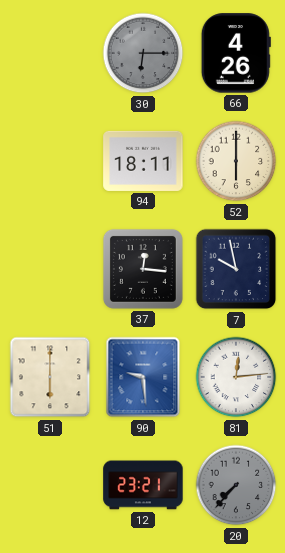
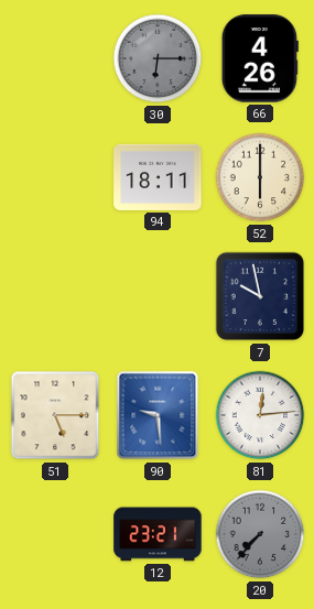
37: 12:16 -> none (143, 269)
51: 6:00 -> 5:15 (55, 415)
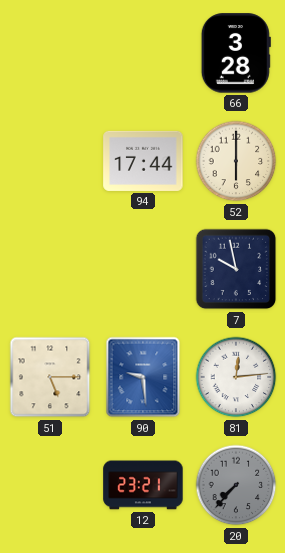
30: 6:15 -> none (158, 58)
66: 4:26 -> 3:28 (236, 53)
94: 18:11 -> 17:44 (143, 161)
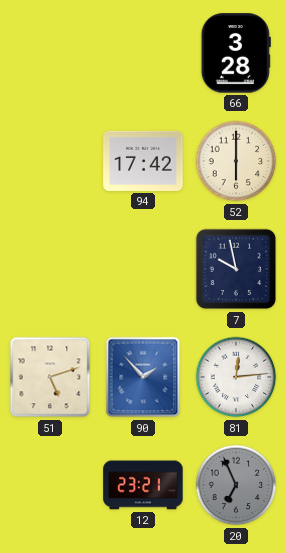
94: 17:44 -> 17:42 (143, 161)
51: 5:15 -> 5:12 (50, 377)
90: 9:29 -> 1:53 (143, 377)
20: 7:37 -> 6:56 (236, 485)
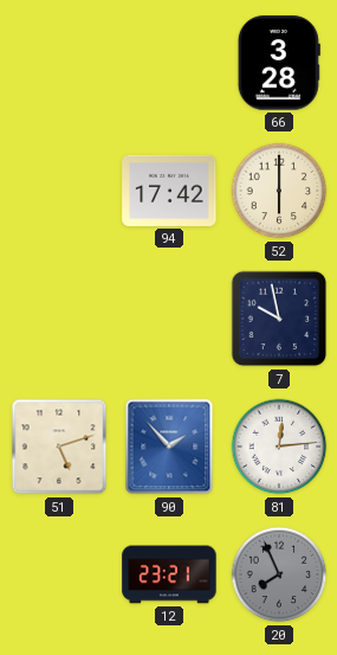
20: 6:56 -> 7:56 (279, 574)
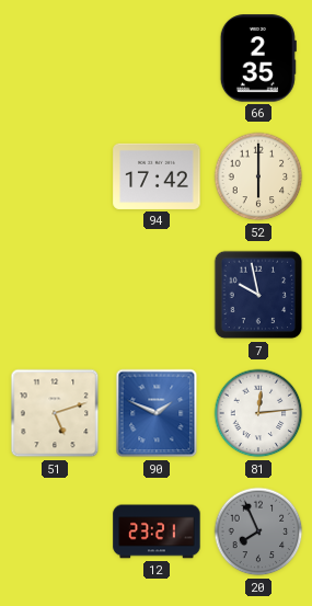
66: 3:28 -> 2:35 (258, 58)
90: 1:53 -> 1:49 (157, 413)
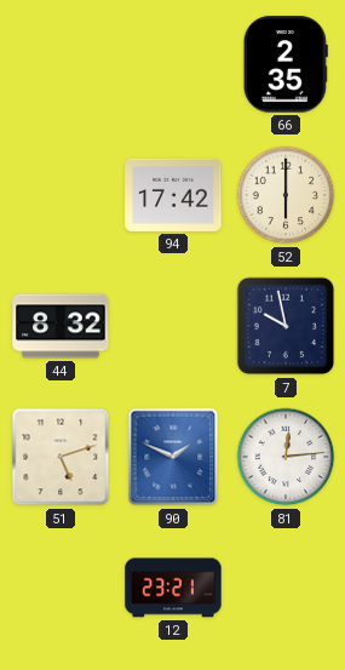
44: none -> 8:32 (61, 326)
20: 7:56 -> none (258, 531)
